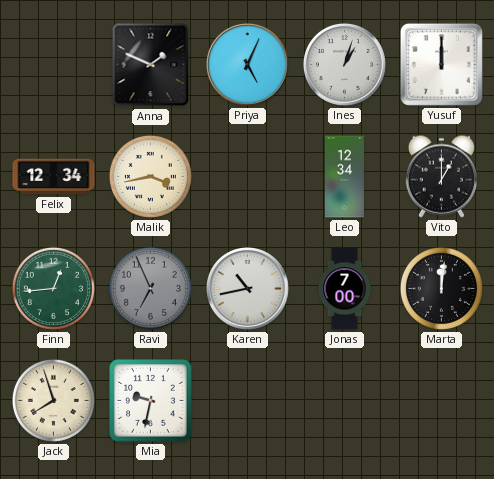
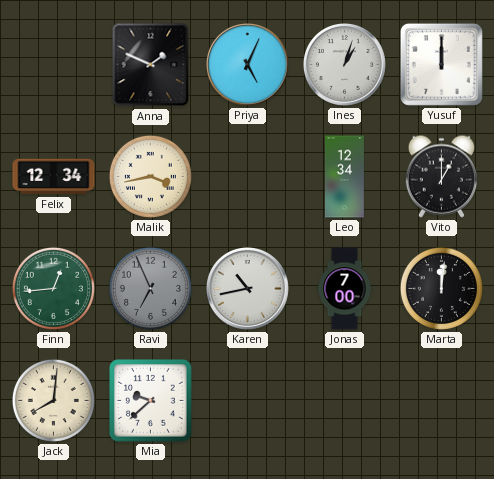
Jack: 7:57 -> 8:01 (53, 400)
Mia: 9:32 -> 9:38 (151, 401)
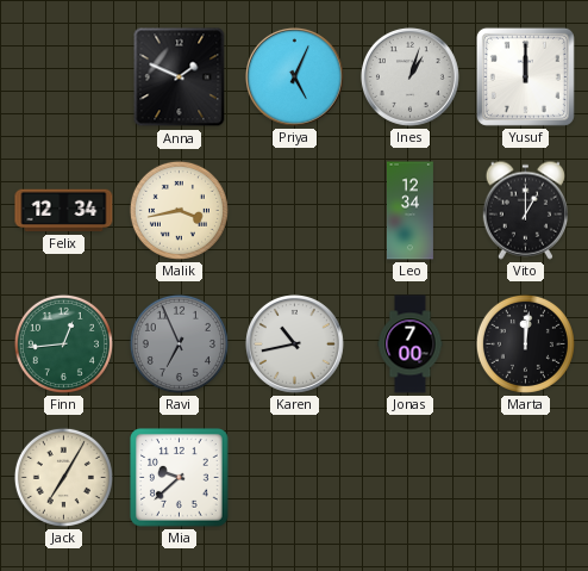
Jack: 8:01 -> 7:05 (63, 477)
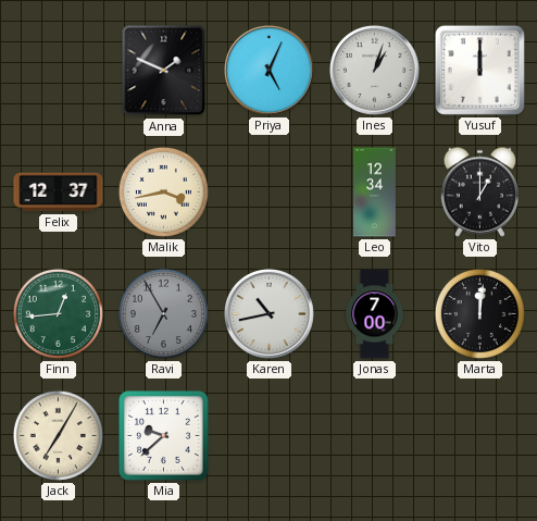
Felix: 12:34 -> 12:37 (59, 193)
Ravi: 6:56 -> 6:55 (163, 313)
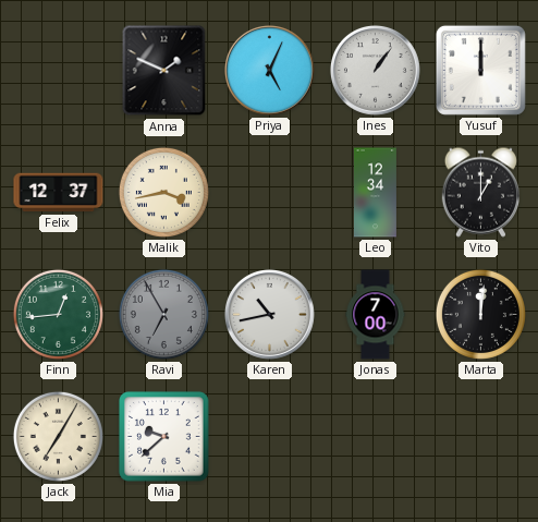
Ines: 1:03 -> 1:06 (375, 70)
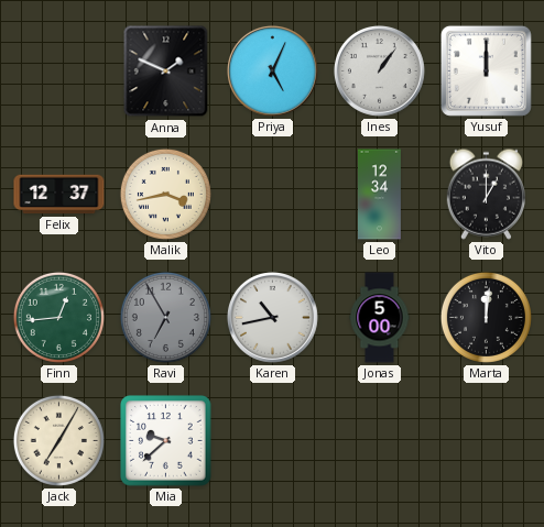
Jonas: 7:00 -> 5:00 (380, 318)
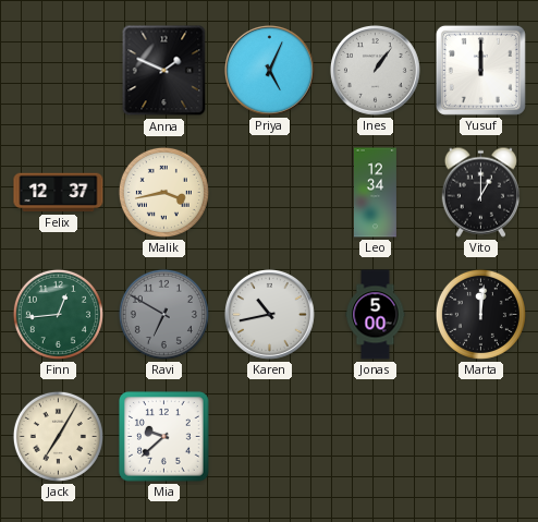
Ravi: 6:55 -> 6:50 (163, 314)
